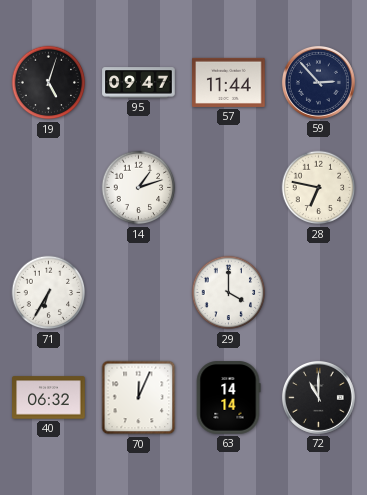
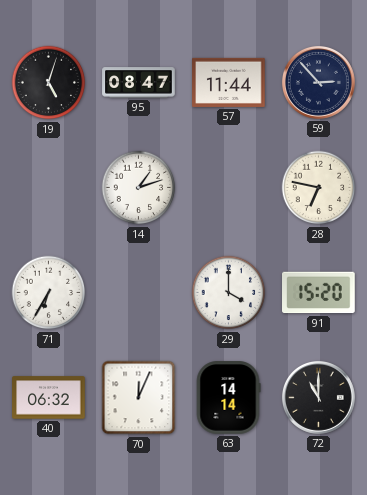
95: 09:47 -> 08:47 (139, 83)
91: none -> 15:20 (319, 293)
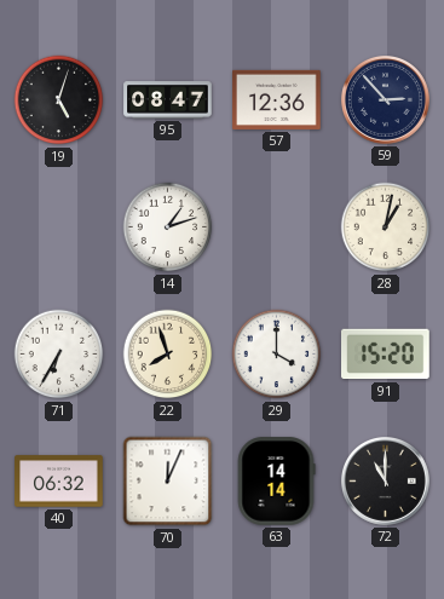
57: 11:44 -> 12:36 (277, 99)
28: 6:47 -> 1:02 (386, 227)
22: none -> 7:57 (168, 355)
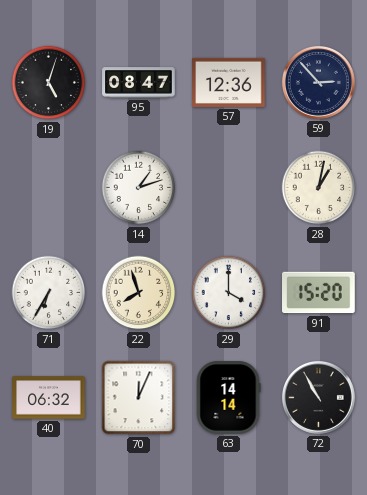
72: 11:00 -> 10:55 (318, 397)
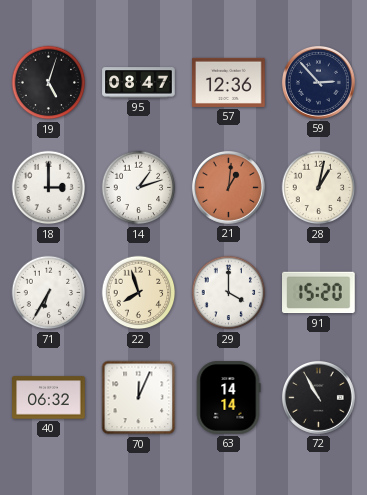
18: none -> 3:00 (49, 188)
21: none -> 1:01 (228, 187)
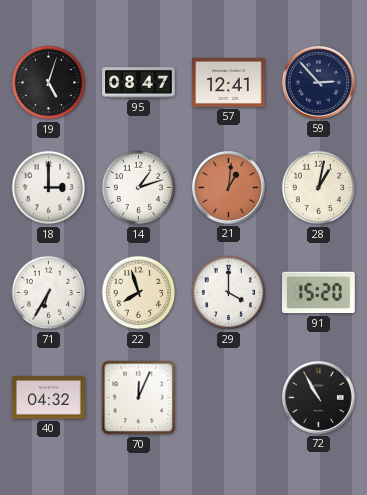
57: 12:36 -> 12:41 (229, 82)
40: 06:32 -> 04:32 (49, 398)
63: 14:14 -> none (228, 398)
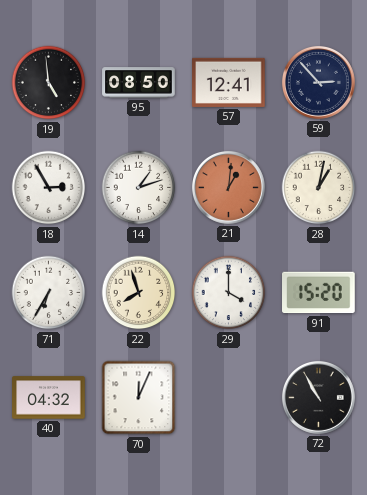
19: 5:03 -> 4:59 (49, 83)
95: 08:47 -> 08:50 (139, 83)
18: 3:00 -> 2:55 (49, 188)
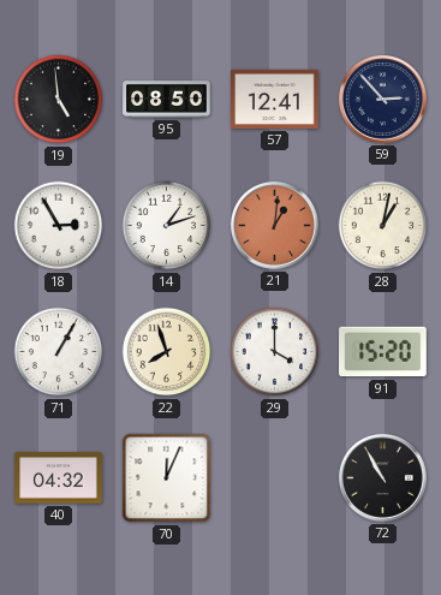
71: 6:35 -> 1:05 (59, 352)
